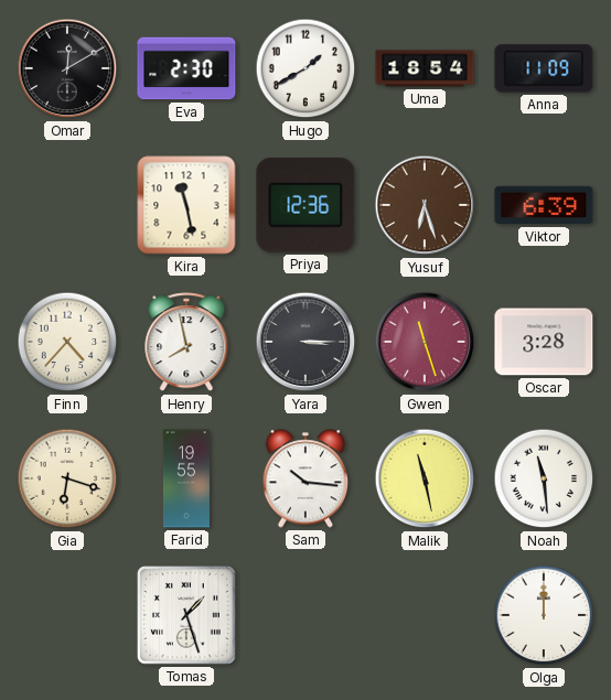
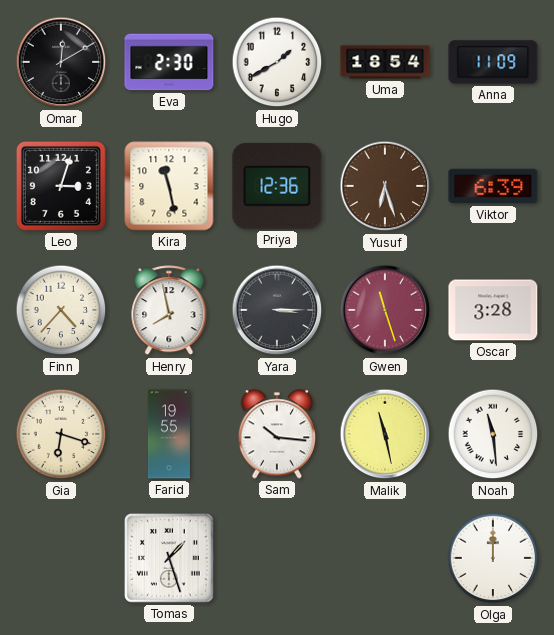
Leo: none -> 3:03 (61, 186)
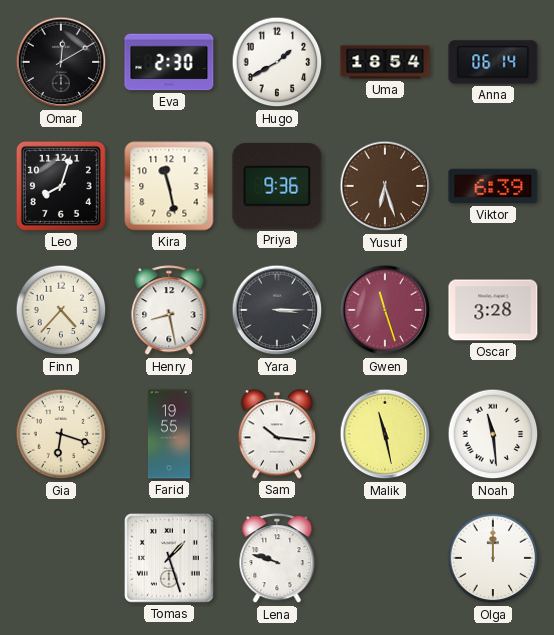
Anna: 11:09 -> 06:14 (493, 62)
Leo: 3:03 -> 8:03 (61, 186)
Priya: 12:36 -> 9:36 (277, 186)
Henry: 7:58 -> 8:28 (169, 311)
Lena: none -> 9:48 (277, 559)
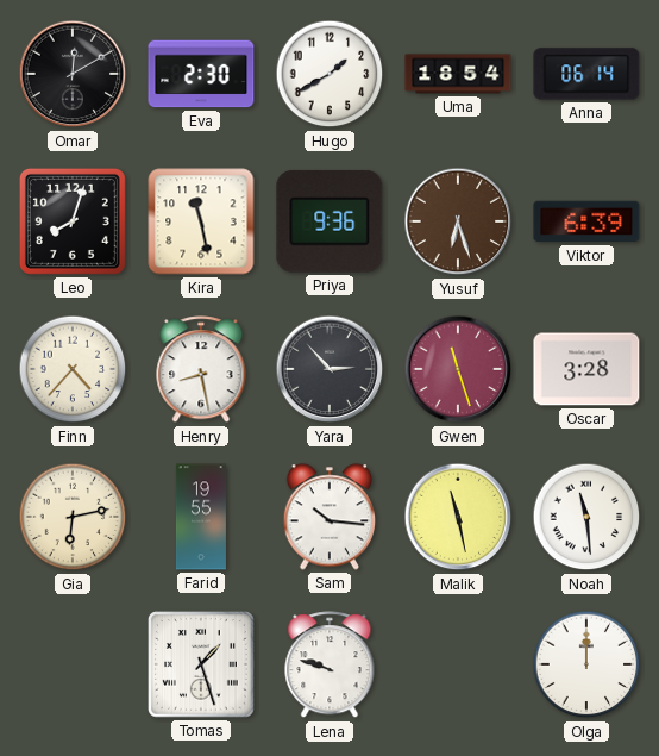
Yara: 3:15 -> 2:53 (329, 369)
Gia: 6:18 -> 6:13 (73, 517)
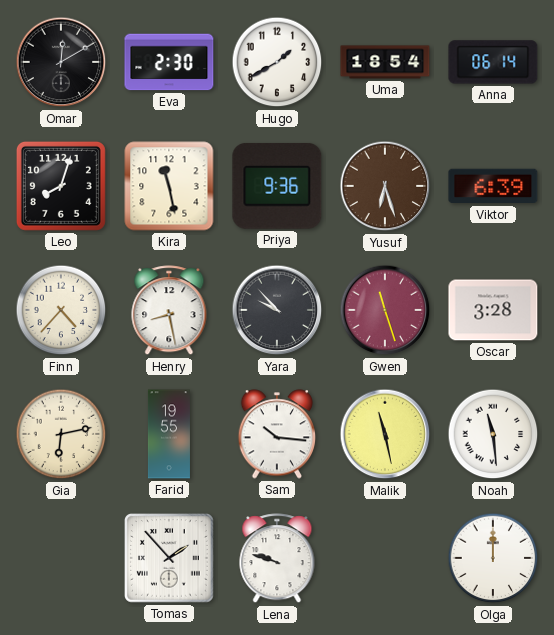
Yara: 2:53 -> 9:53 (277, 310)
Tomas: 1:27 -> 1:53 (170, 559)
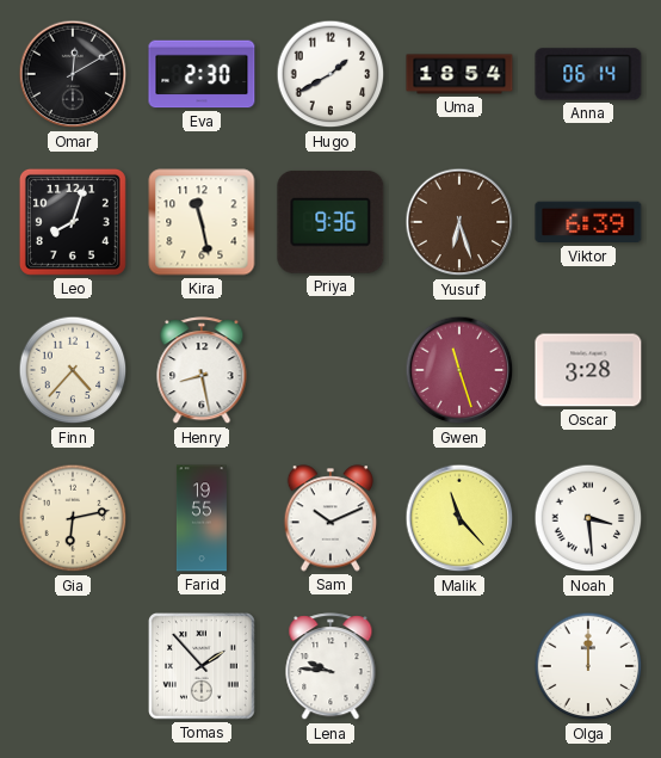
Yara: 9:53 -> none (277, 310)
Sam: 10:16 -> 10:11 (330, 518)
Malik: 11:28 -> 11:23 (459, 518)
Noah: 11:29 -> 3:29 (588, 518)
Lena: 9:48 -> 9:46 (330, 667)
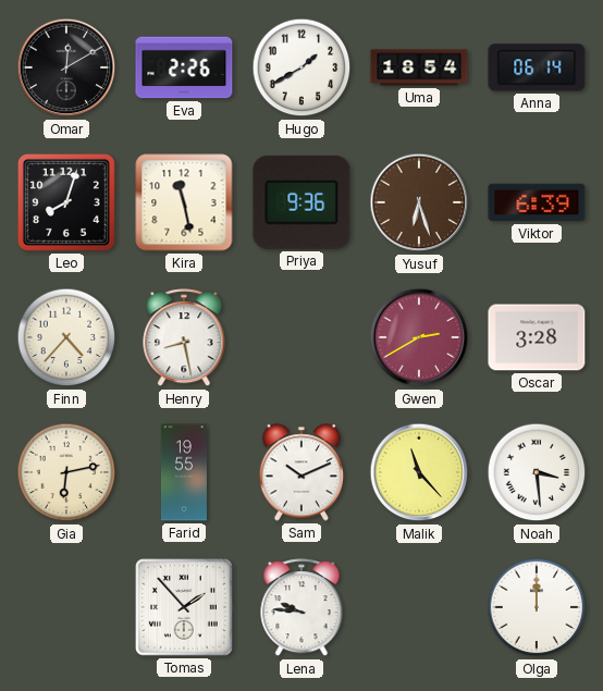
Eva: 2:30 -> 2:26 (184, 67)
Gwen: 11:27 -> 2:40 (419, 337)
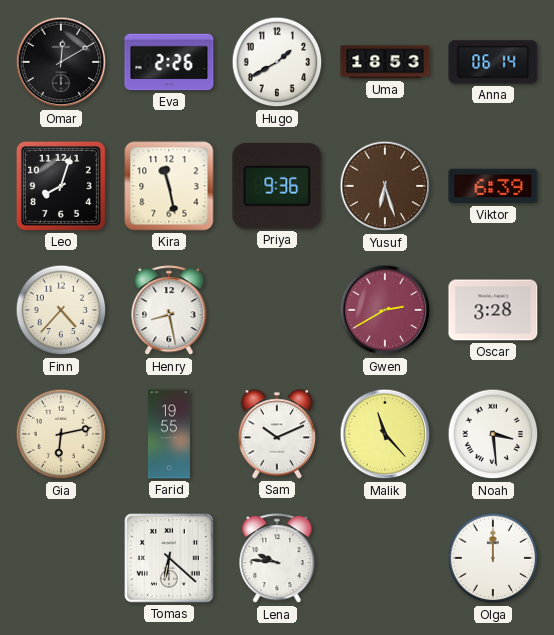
Uma: 18:54 -> 18:53 (385, 62)
Tomas: 1:53 -> 6:22 (170, 559)
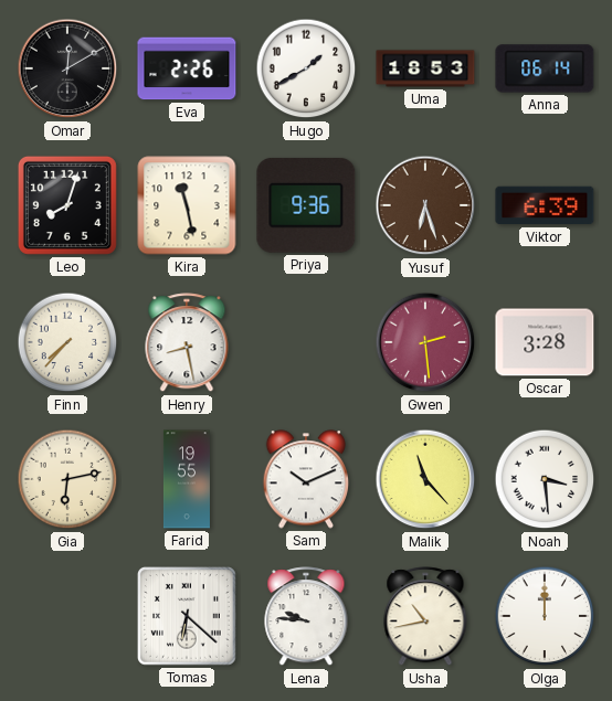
Finn: 4:37 -> 7:37 (67, 342)
Gwen: 2:40 -> 2:29 (425, 342)
Usha: none -> 10:43 (425, 617)
